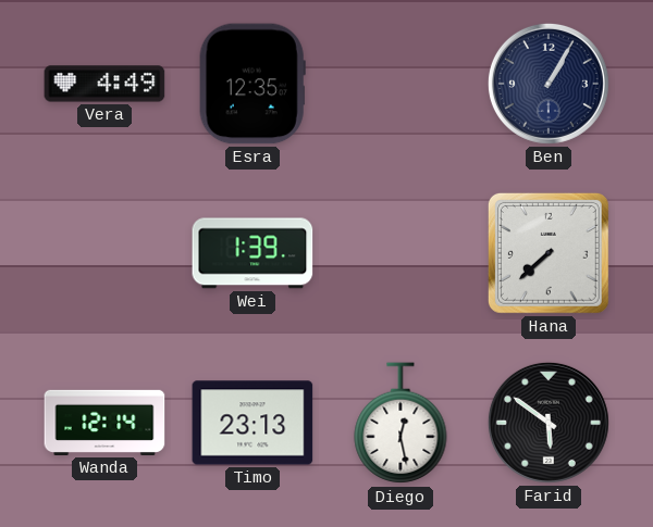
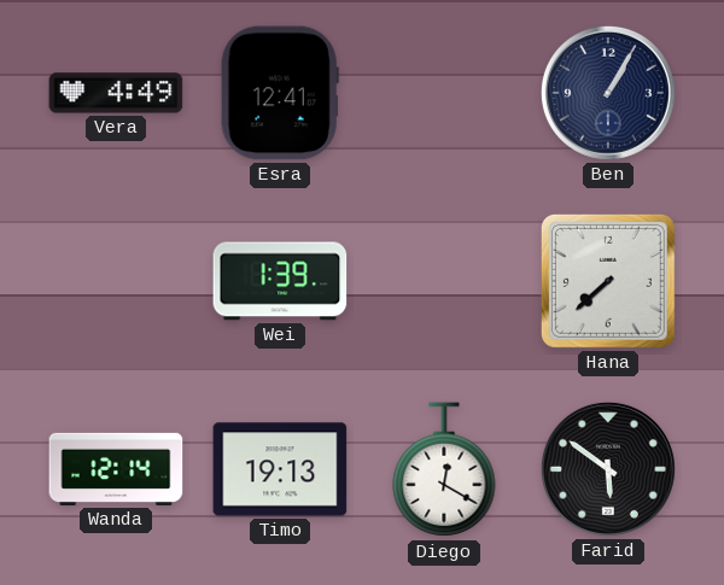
Esra: 12:35 -> 12:41 (280, 93)
Timo: 23:13 -> 19:13 (280, 469)
Diego: 12:28 -> 12:20 (444, 470)
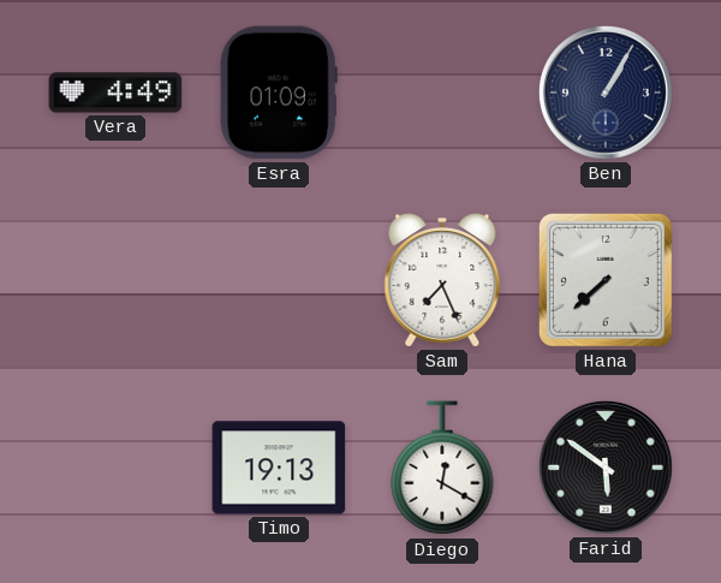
Esra: 12:41 -> 01:09 (279, 93)
Wei: 1:39 -> none (280, 281)
Sam: none -> 7:26 (442, 280)
Wanda: 12:14 -> none (116, 469)
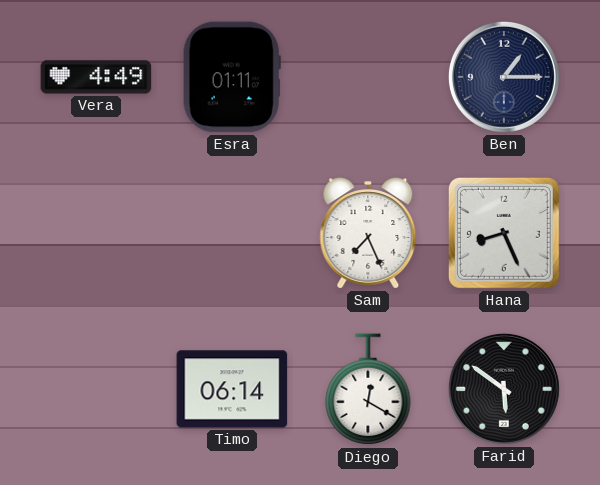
Esra: 01:09 -> 01:11 (232, 77)
Ben: 1:05 -> 1:15 (504, 77)
Hana: 7:38 -> 8:26 (504, 233)
Timo: 19:13 -> 06:14 (232, 389)
